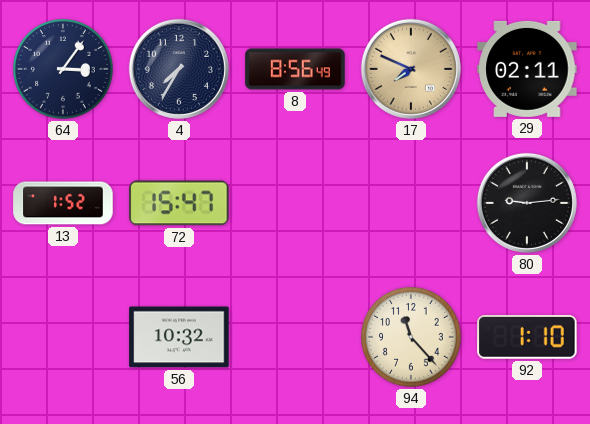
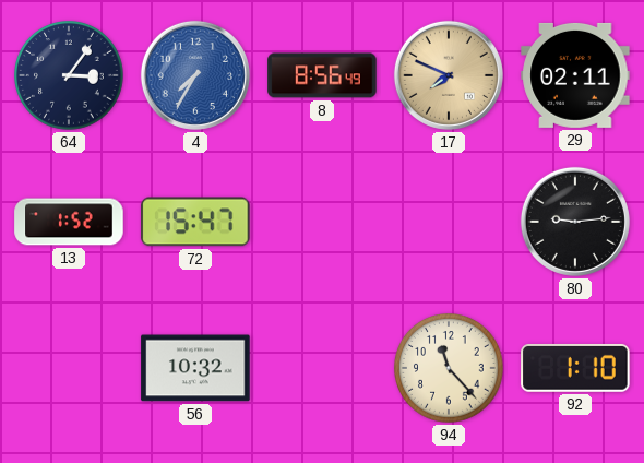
4 dial: navy -> blue (195, 75)
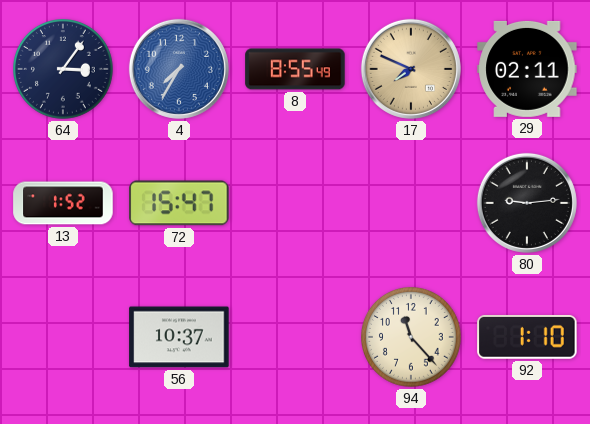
8: 8:56 -> 8:55 (295, 69)
56: 10:32 -> 10:37 (179, 337)
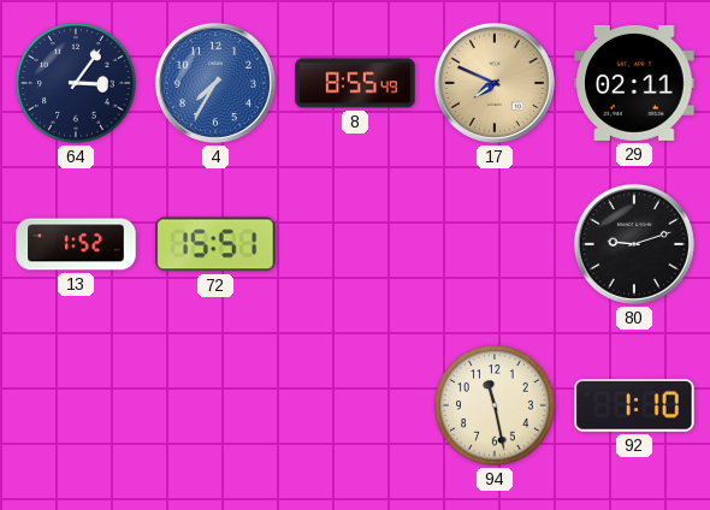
72: 15:47 -> 15:51 (215, 244)
80: 9:14 -> 9:12 (634, 244)
56: 10:37 -> none (179, 337)
94: 11:23 -> 11:28 (496, 407)
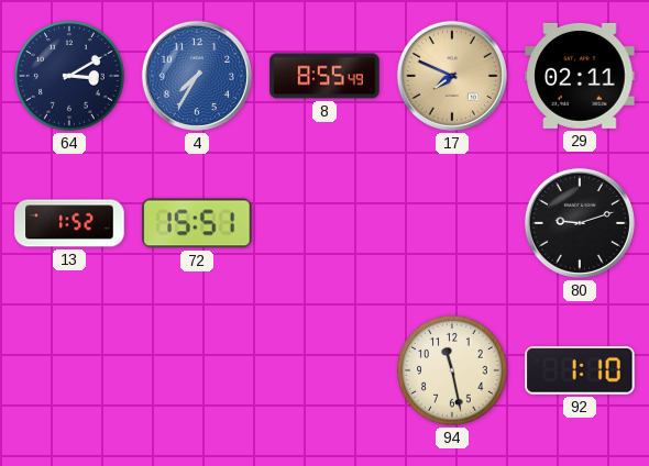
64: 3:06 -> 3:10 (70, 77)
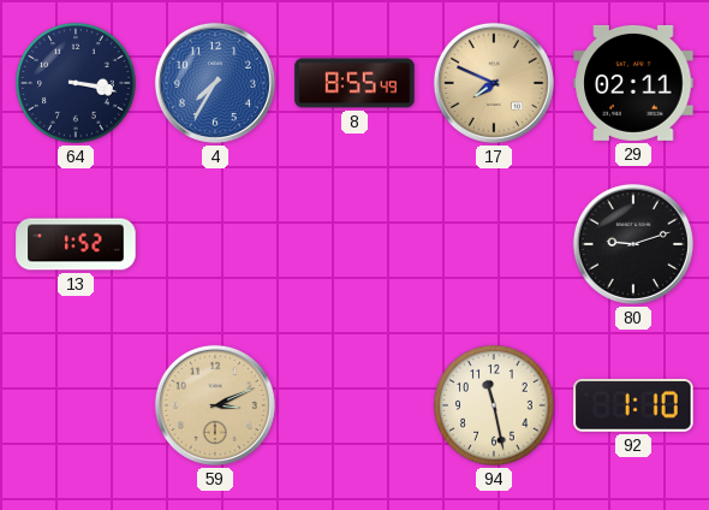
64: 3:10 -> 3:17 (77, 84)
72: 15:51 -> none (197, 223)
59: none -> 3:11 (215, 405)
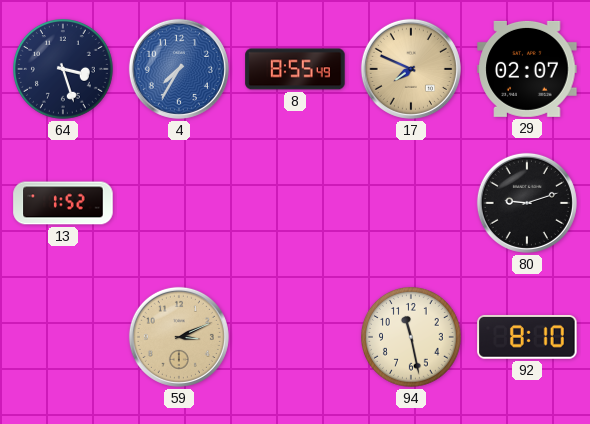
64: 3:17 -> 3:27 (64, 70)
29: 02:11 -> 02:07 (527, 69)
92: 1:10 -> 8:10 (527, 337)
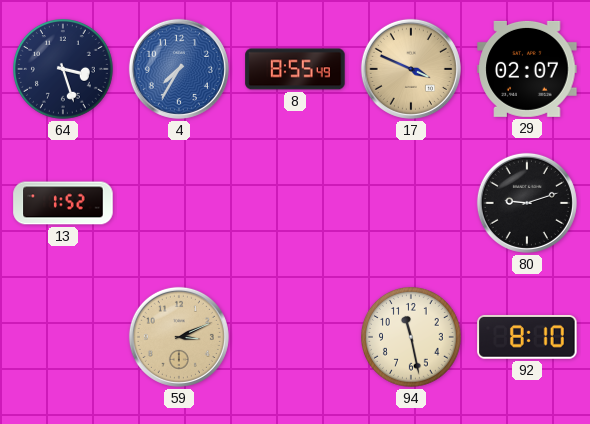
17: 7:49 -> 3:49 (411, 69)
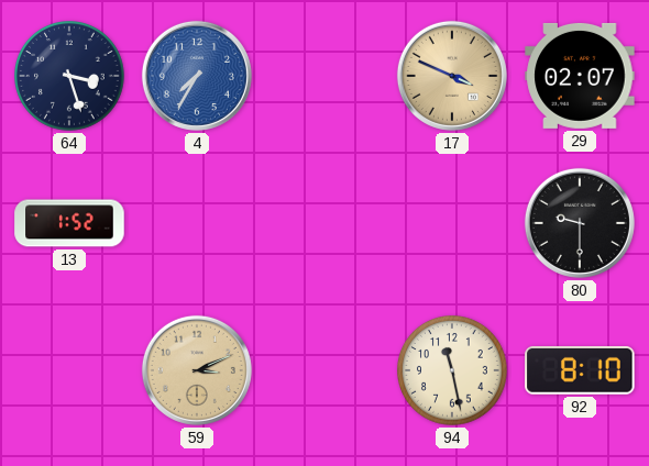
8: 8:55 -> none (295, 69)
80: 9:12 -> 9:30 (580, 223)
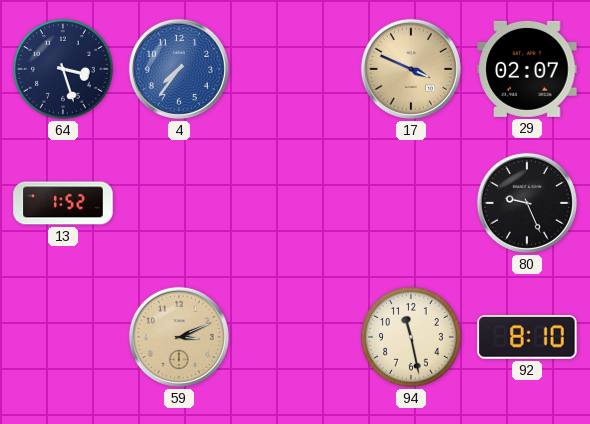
4: 7:35 -> 7:36 (179, 69)
80: 9:30 -> 9:26 (527, 203)
